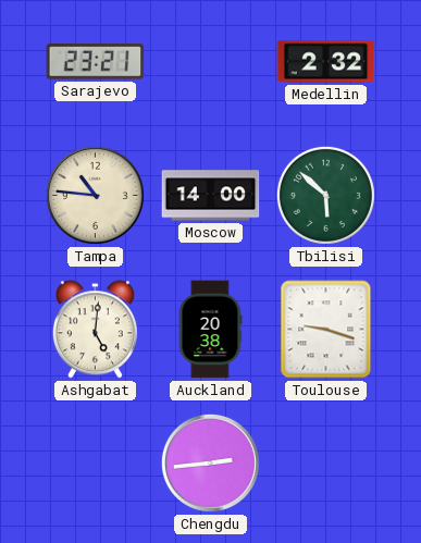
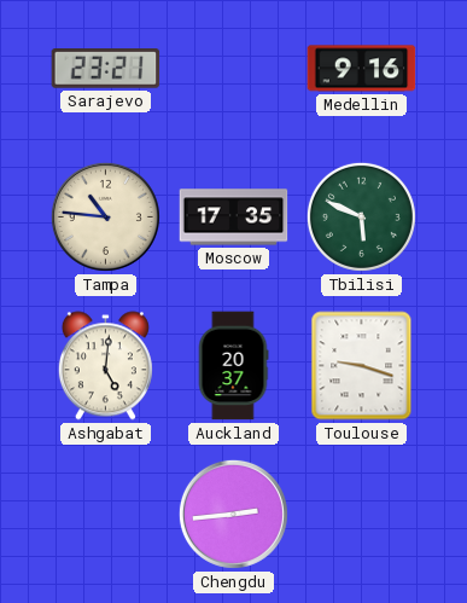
Medellin: 2:32 -> 9:16 (362, 69)
Moscow: 14:00 -> 17:35 (234, 218)
Tbilisi: 5:52 -> 5:49 (361, 216)
Auckland: 20:38 -> 20:37 (233, 366)
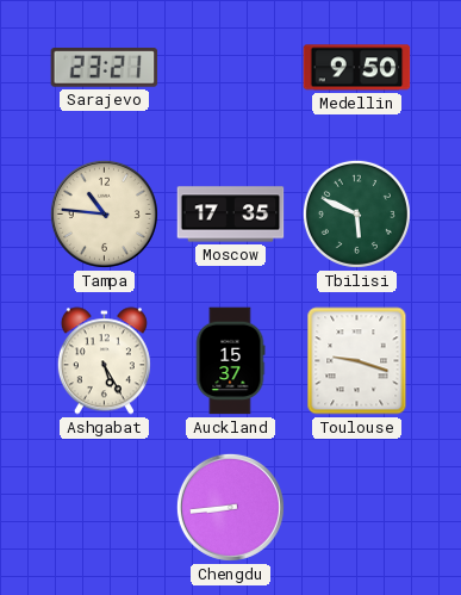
Medellin: 9:16 -> 9:50 (357, 68)
Ashgabat: 5:01 -> 5:25 (104, 361)
Auckland: 20:37 -> 15:37 (230, 361)
Chengdu: 2:44 -> 8:44 (230, 507)
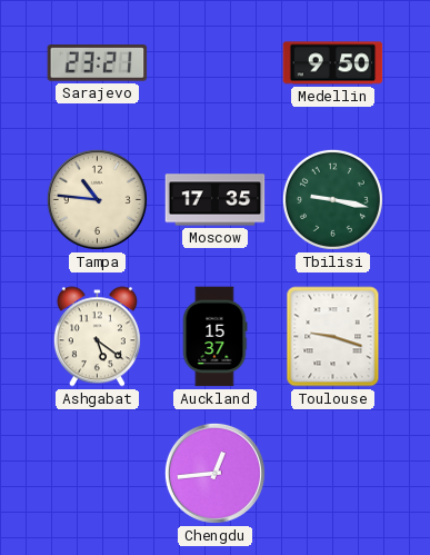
Tbilisi: 5:49 -> 9:17 (332, 199)
Ashgabat: 5:25 -> 5:21 (97, 337)
Chengdu: 8:44 -> 12:44 (214, 473)
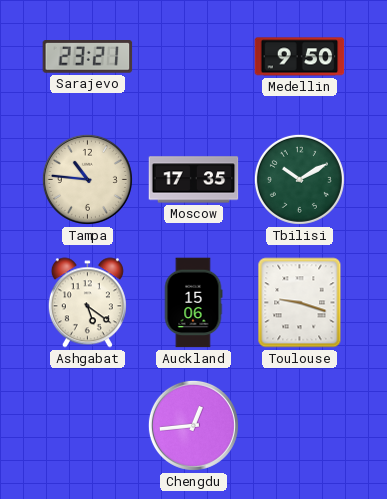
Tbilisi: 9:17 -> 10:10 (299, 179)
Auckland: 15:37 -> 15:06 (193, 303)
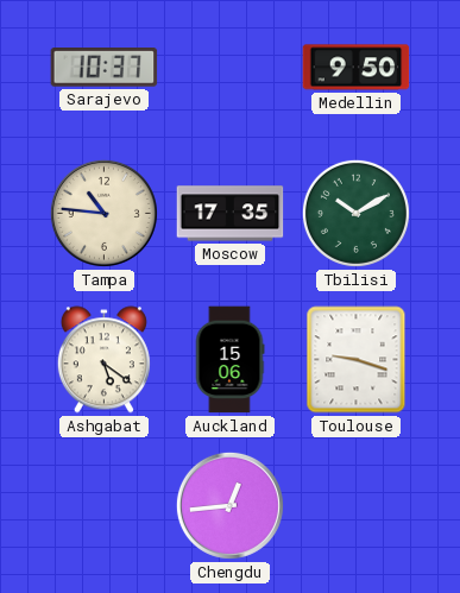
Sarajevo: 23:21 -> 10:37 (105, 68)
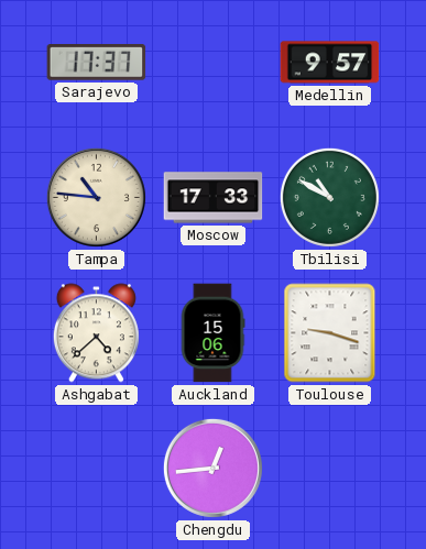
Sarajevo: 10:37 -> 17:37 (97, 63)
Medellin: 9:50 -> 9:57 (330, 63)
Moscow: 17:35 -> 17:33 (214, 198)
Tbilisi: 10:10 -> 10:50 (329, 197)
Ashgabat: 5:21 -> 4:38 (96, 333)
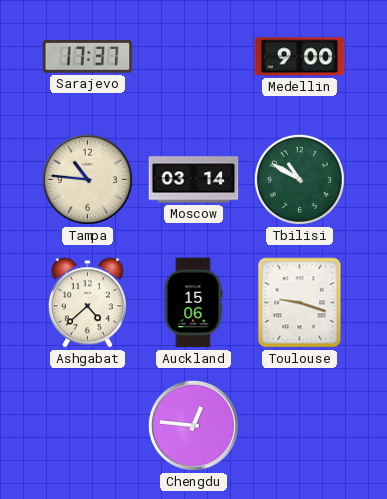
Medellin: 9:57 -> 9:00 (300, 57)
Moscow: 17:33 -> 03:14 (194, 180)
Chengdu: 12:44 -> 12:46 (193, 425)
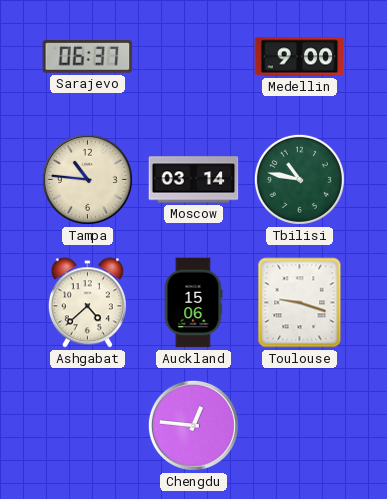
Sarajevo: 17:37 -> 06:37 (88, 57)
Tbilisi: 10:50 -> 10:47 (299, 179)
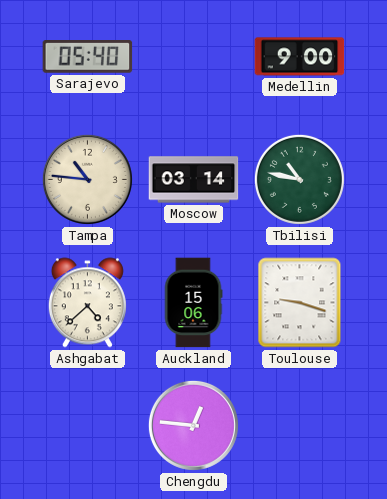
Sarajevo: 06:37 -> 05:40 (88, 57)
